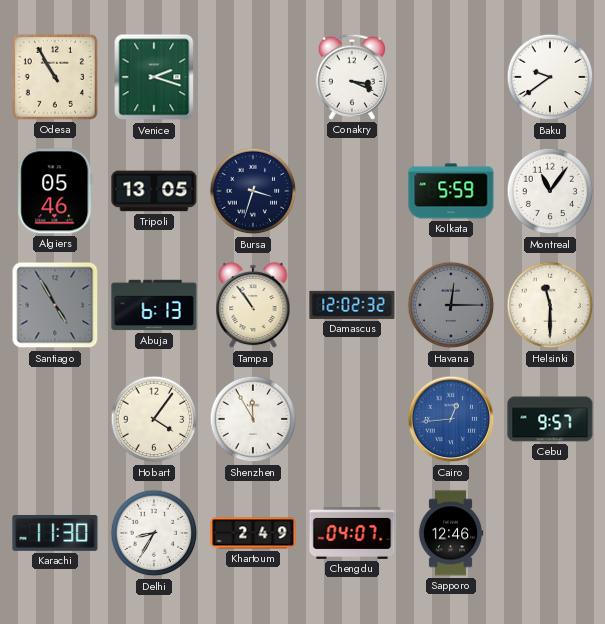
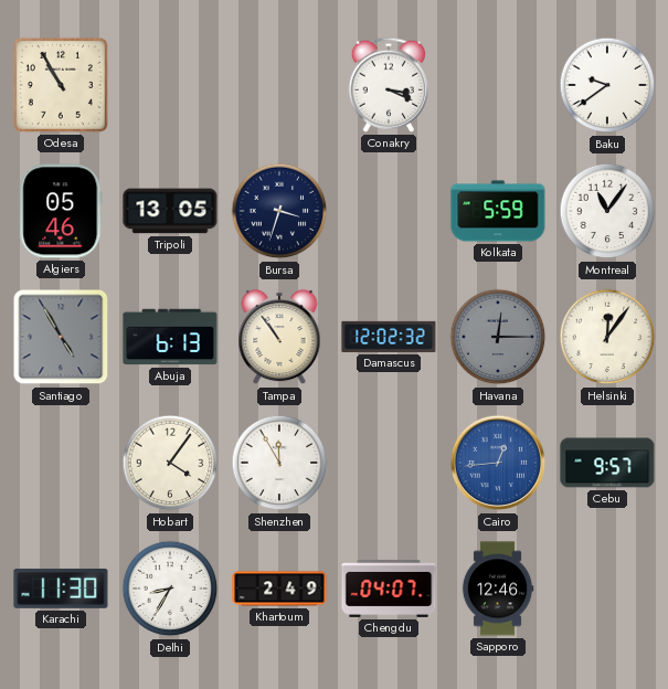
Venice: 2:18 -> none (154, 77)
Helsinki: 11:30 -> 12:06 (607, 337)
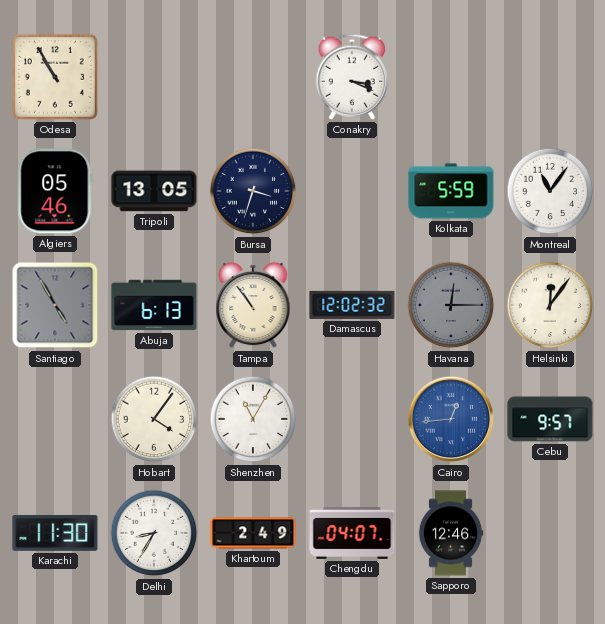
Baku: 9:39 -> none (607, 85)
Shenzhen: 11:55 -> 11:05 (253, 419)
